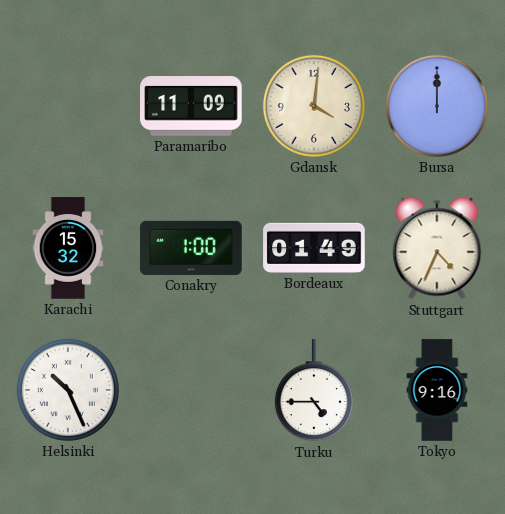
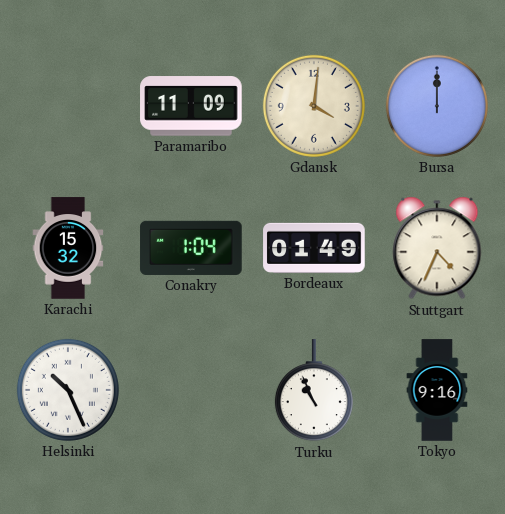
Conakry: 1:00 -> 1:04 (191, 248)
Turku: 4:45 -> 10:56 (314, 391)
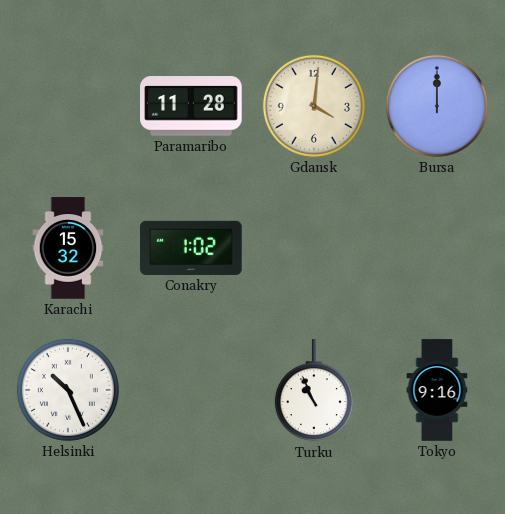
Paramaribo: 11:09 -> 11:28 (191, 106)
Conakry: 1:04 -> 1:02 (191, 248)
Bordeaux: 01:49 -> none (314, 248)
Stuttgart: 4:34 -> none (437, 248)
